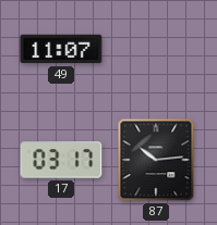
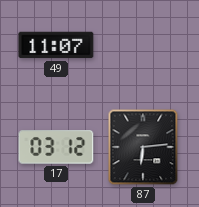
17: 03:17 -> 03:12 (56, 147)
87: 10:14 -> 6:14 (143, 147)
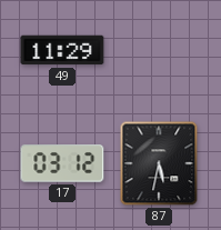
49: 11:07 -> 11:29 (62, 50)
87: 6:14 -> 5:32 (159, 163)
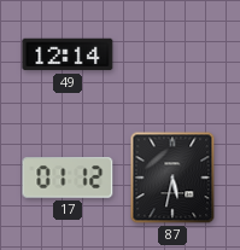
49: 11:29 -> 12:14 (68, 54)
17: 03:12 -> 01:12 (68, 178)
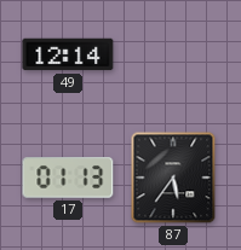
17: 01:12 -> 01:13 (68, 178)
87: 5:32 -> 5:36 (173, 178)
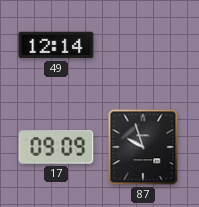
17: 01:13 -> 09:09 (56, 147)
87: 5:36 -> 9:57 (143, 147)
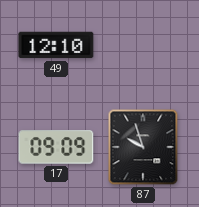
49: 12:14 -> 12:10 (56, 45)
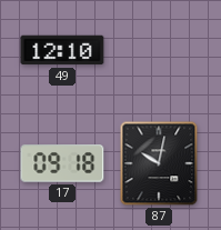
17: 09:09 -> 09:18 (62, 163)
87: 9:57 -> 10:02 (159, 163)
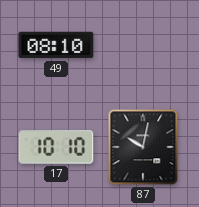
49: 12:10 -> 08:10 (56, 45)
17: 09:18 -> 10:10 (56, 147)
